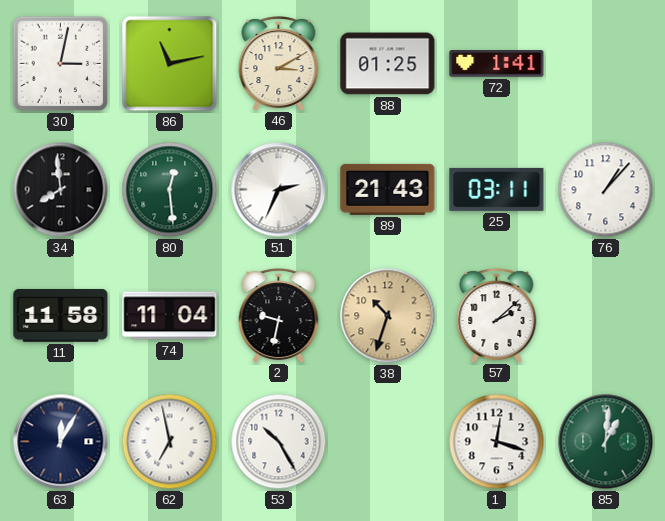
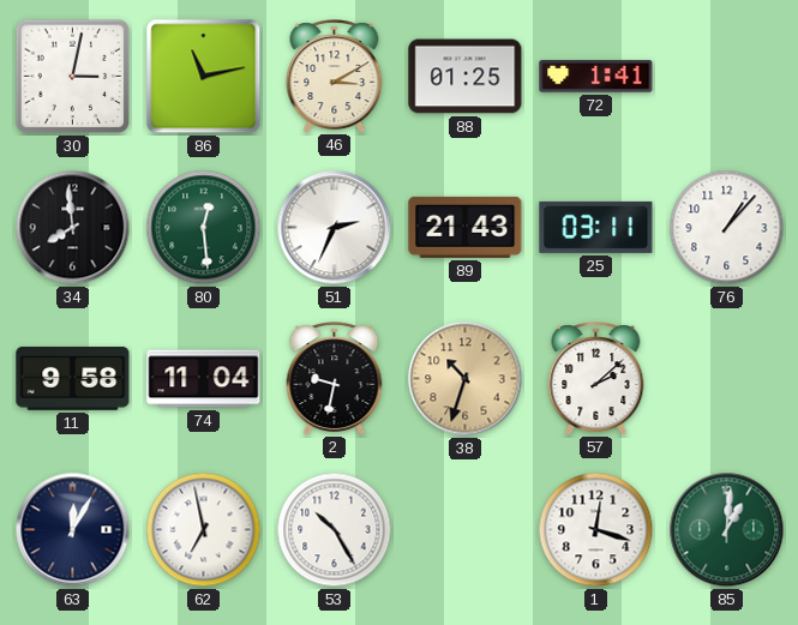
11: 11:58 -> 9:58 (73, 378)
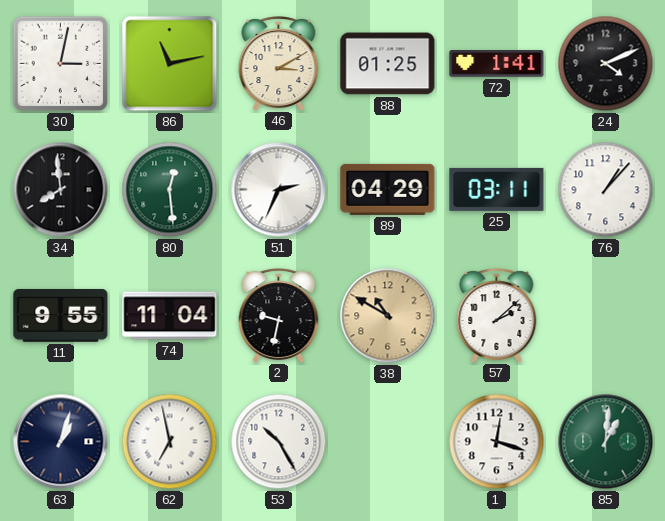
24: none -> 4:11 (606, 64)
89: 21:43 -> 04:29 (388, 189)
11: 9:58 -> 9:55 (61, 315)
38: 10:33 -> 10:50 (388, 316)
63: 12:05 -> 1:03 (61, 442)
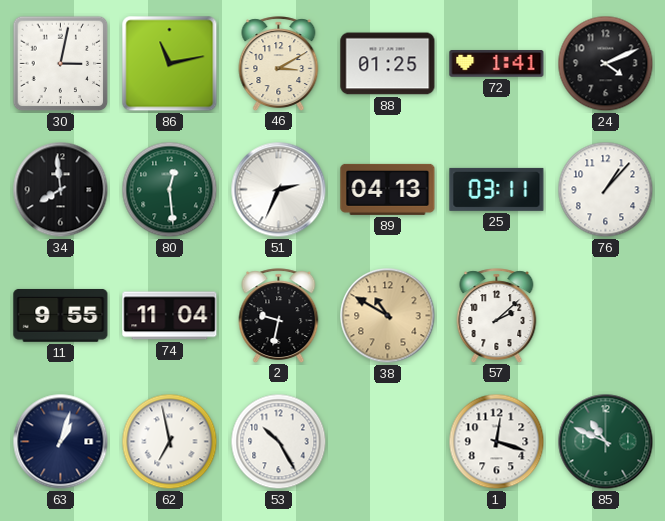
89: 04:29 -> 04:13 (388, 189)
85: 1:01 -> 10:49 (606, 442)
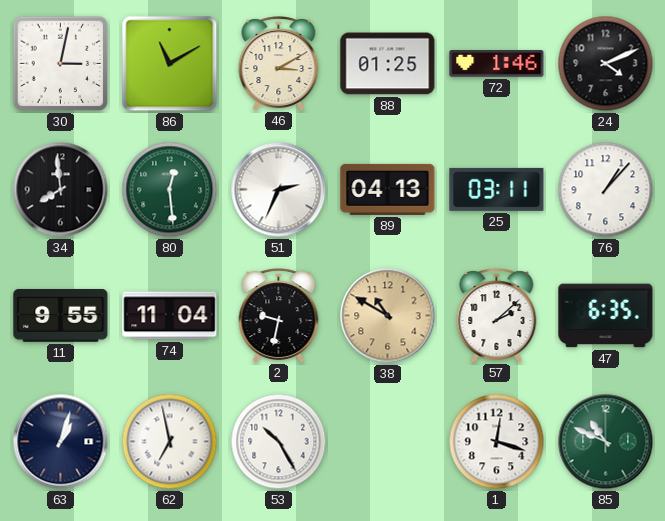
86: 11:13 -> 11:10 (170, 64)
72: 1:41 -> 1:46 (497, 64)
47: none -> 6:35 (606, 316)
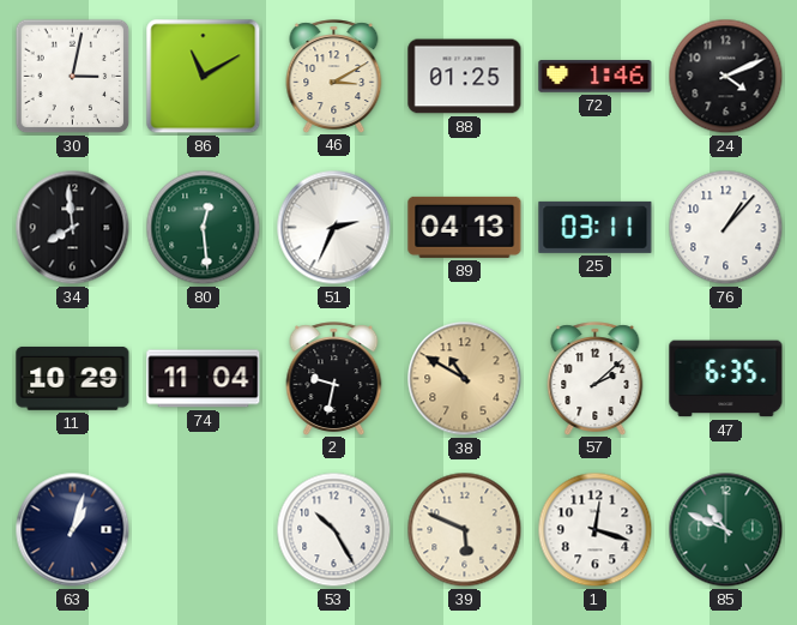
11: 9:55 -> 10:29 (73, 378)
62: 6:58 -> none (170, 442)
39: none -> 5:49 (465, 530)
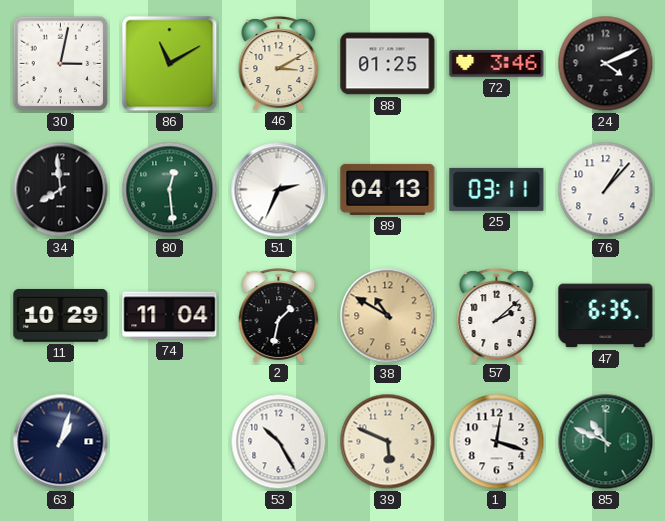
72: 1:46 -> 3:46 (497, 64)
2: 9:32 -> 1:32 (279, 315)
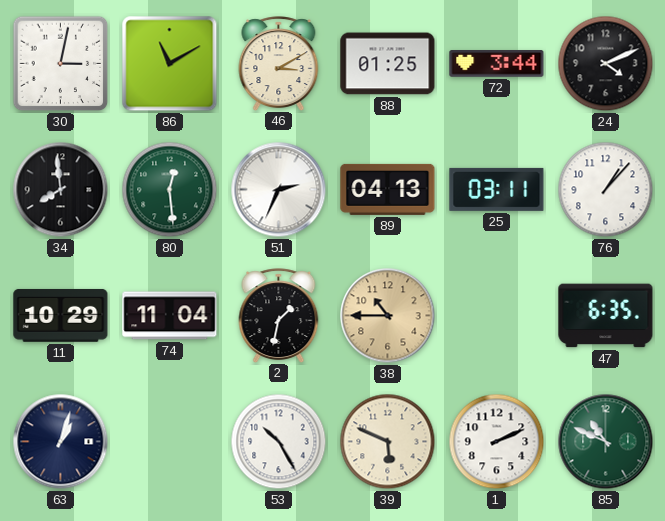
72: 3:46 -> 3:44 (497, 64)
38: 10:50 -> 10:45 (388, 316)
57: 2:08 -> none (497, 315)
1: 12:18 -> 2:11 (497, 442)
